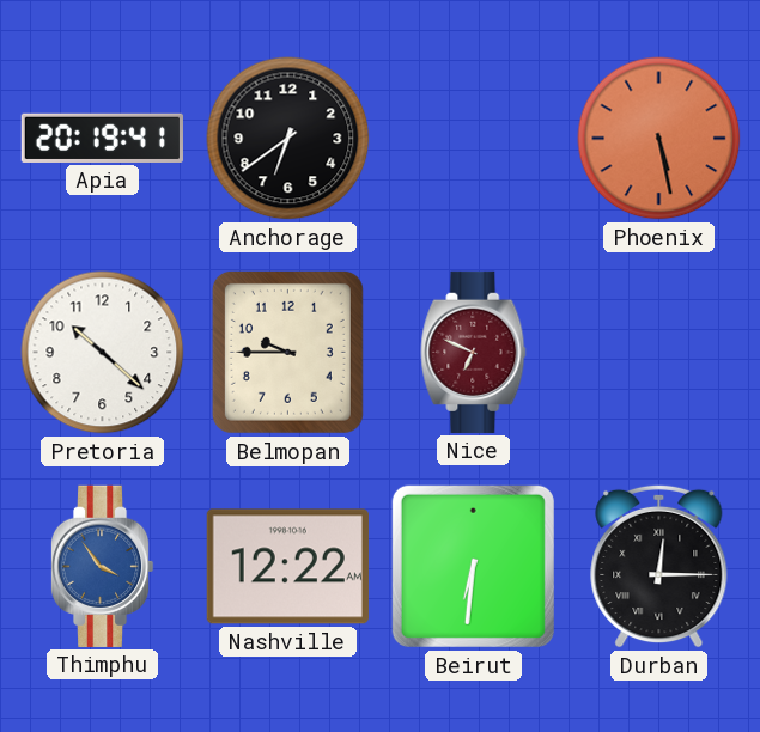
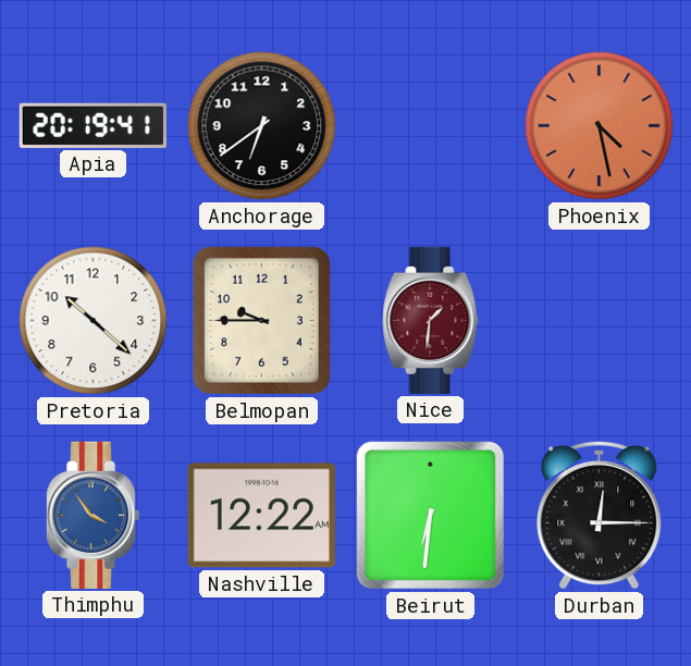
Phoenix: 5:28 -> 4:28 (600, 126)
Nice: 6:49 -> 1:31 (431, 320)
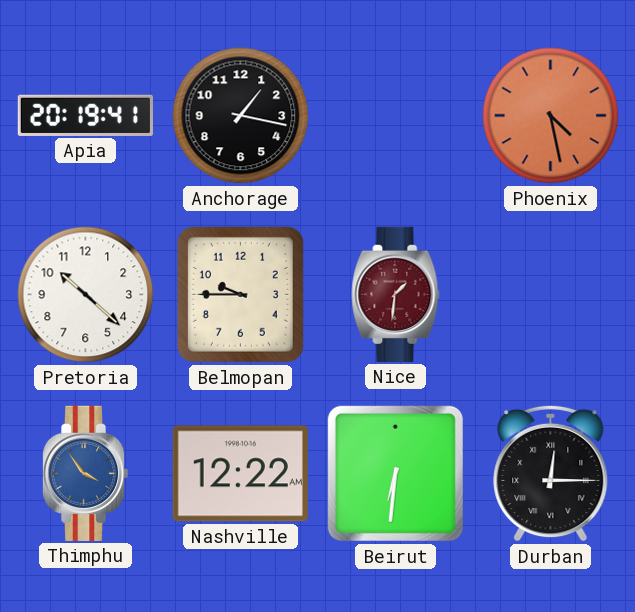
Anchorage: 6:39 -> 1:17 (241, 116)
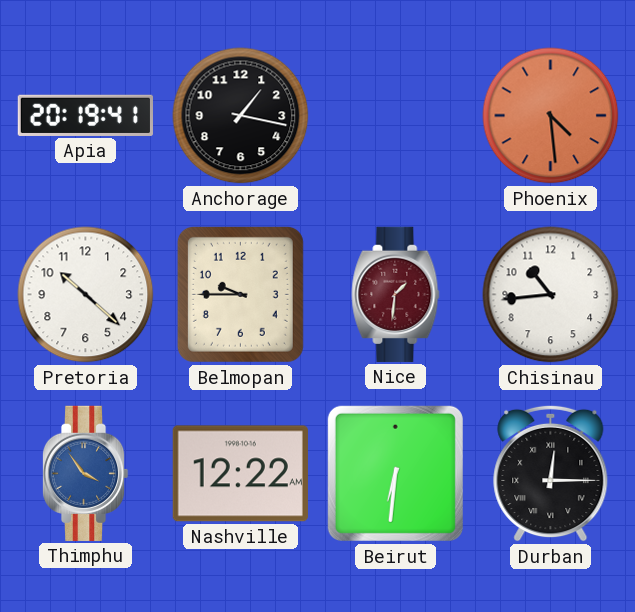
Phoenix: 4:28 -> 4:29 (551, 116)
Chisinau: none -> 10:44 (551, 295)
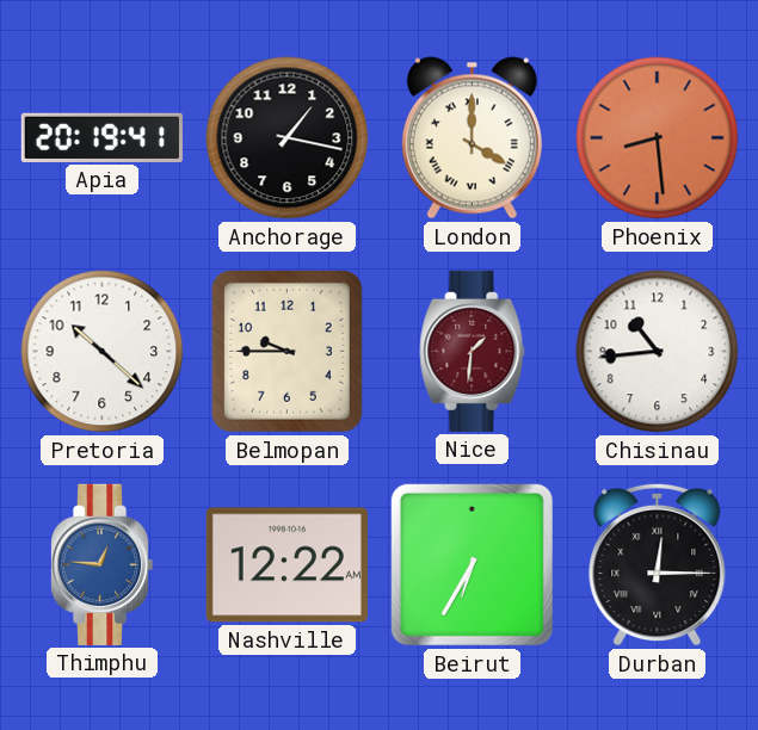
London: none -> 4:00 (472, 138)
Phoenix: 4:29 -> 8:29 (658, 138)
Thimphu: 3:54 -> 12:46 (101, 564)
Beirut: 6:31 -> 6:35 (472, 564)
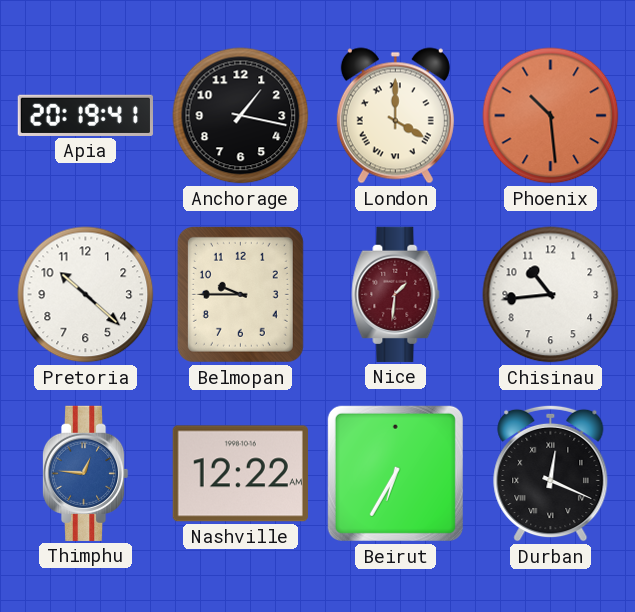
Phoenix: 8:29 -> 10:29 (551, 116)
Durban: 12:15 -> 12:19 (551, 473)
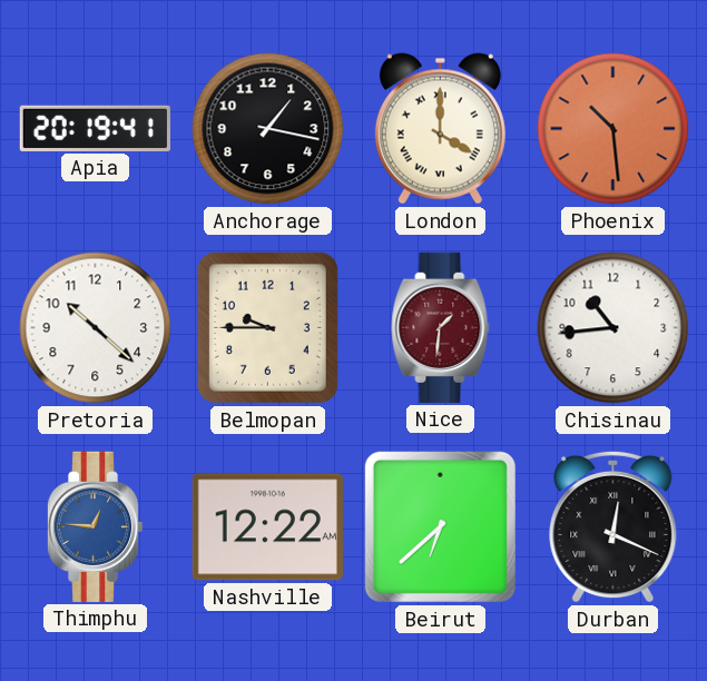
Beirut: 6:35 -> 6:38 (440, 526)
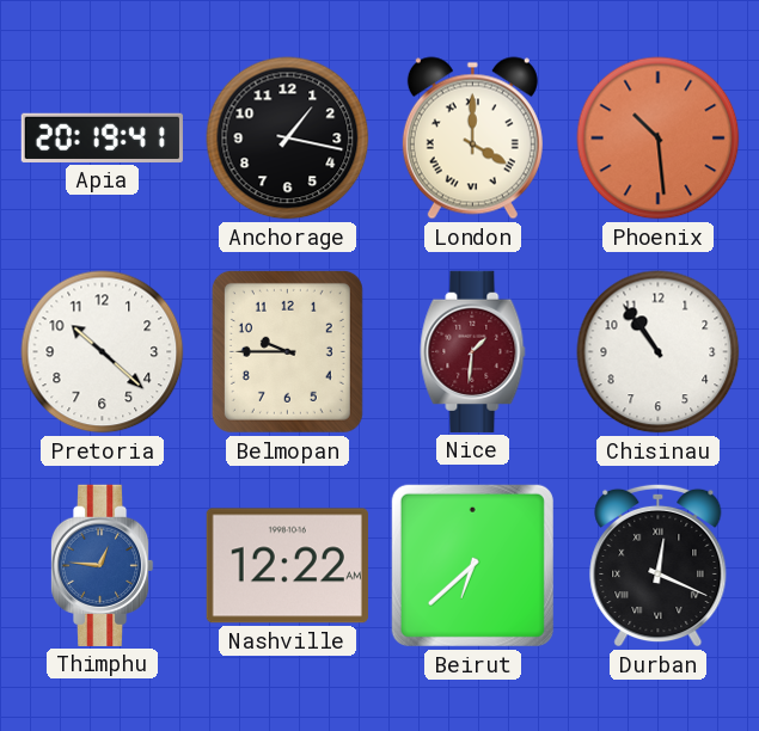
Chisinau: 10:44 -> 10:54 (659, 352)
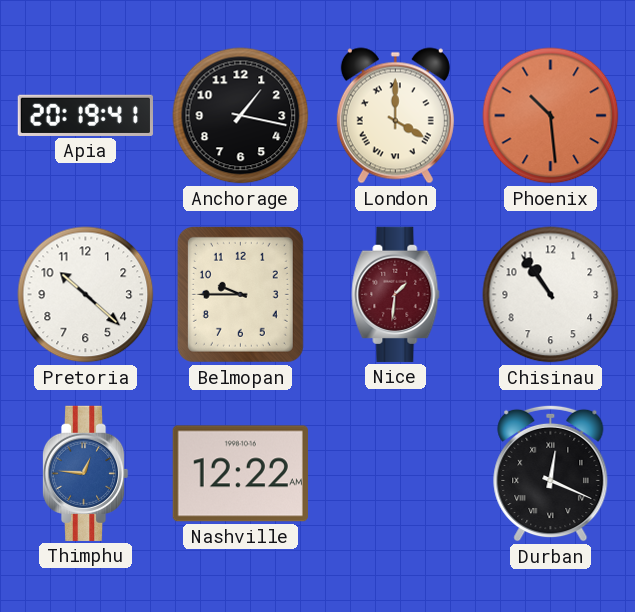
Beirut: 6:38 -> none (472, 565)
